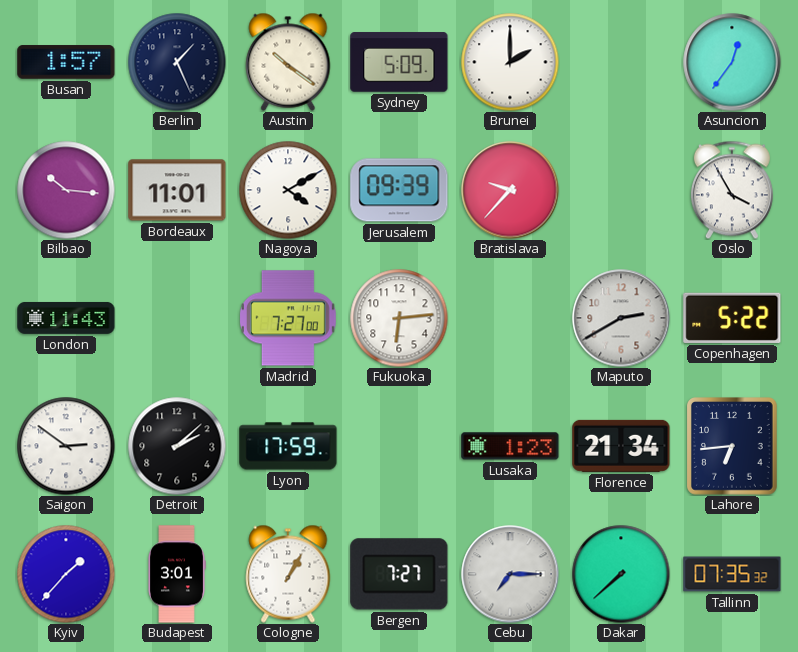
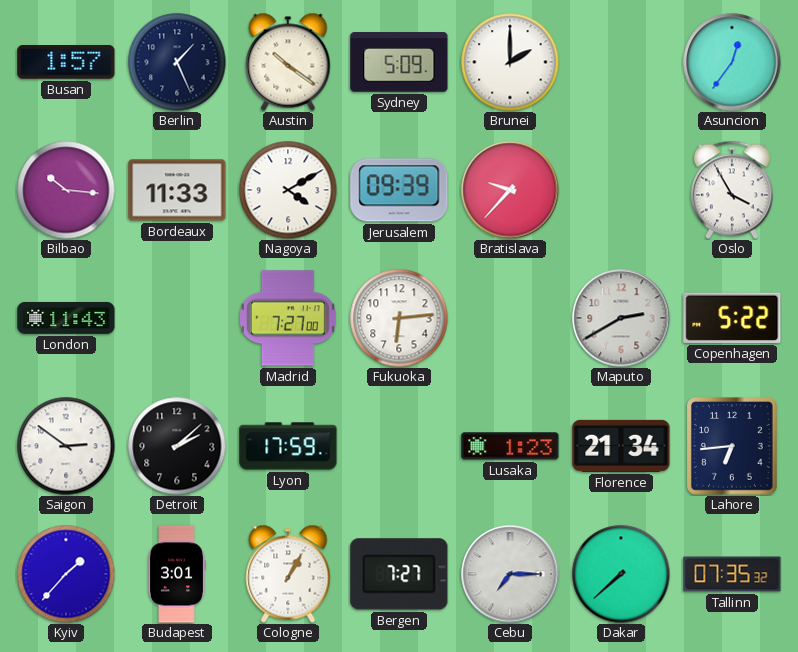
Bordeaux: 11:01 -> 11:33 (177, 190)
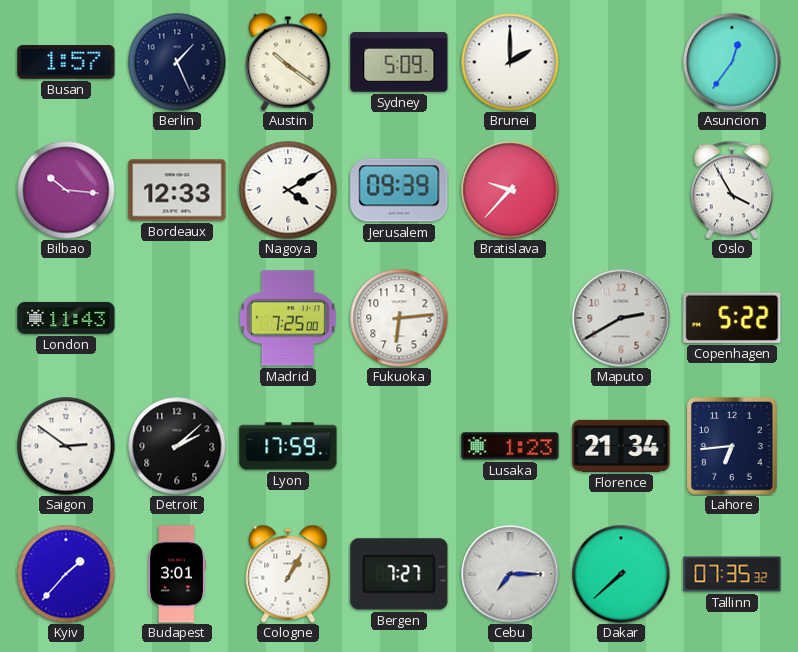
Bordeaux: 11:33 -> 12:33 (177, 190)
Madrid: 7:27 -> 7:25 (288, 318)
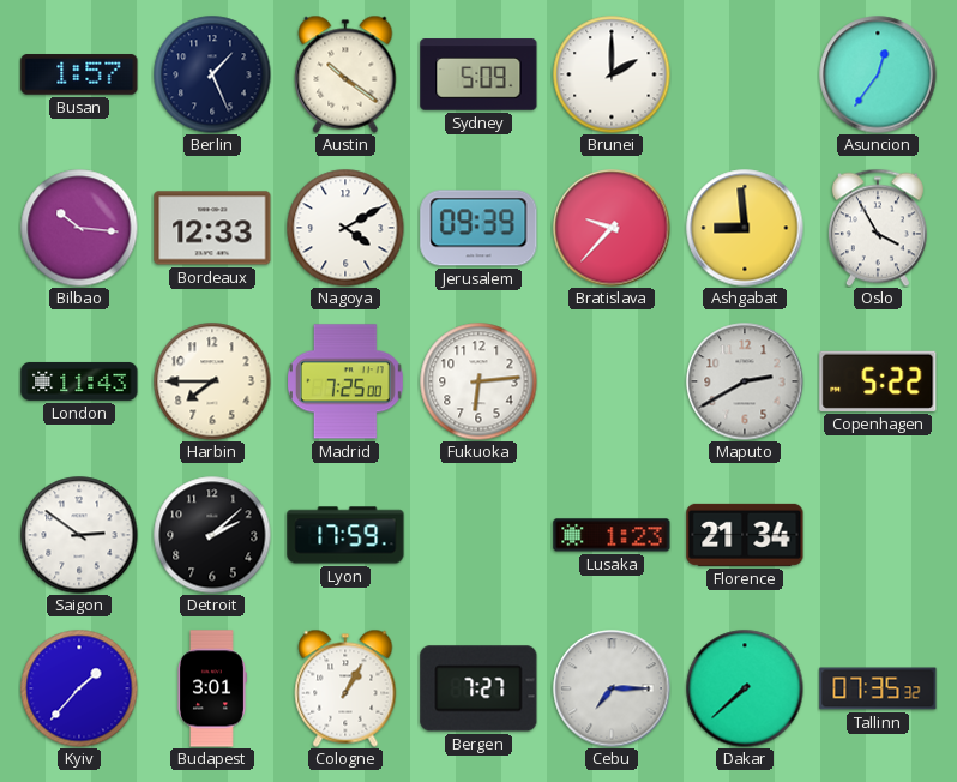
Ashgabat: none -> 8:59 (745, 228)
Harbin: none -> 7:45 (212, 381)
Lahore: 6:44 -> none (733, 447)
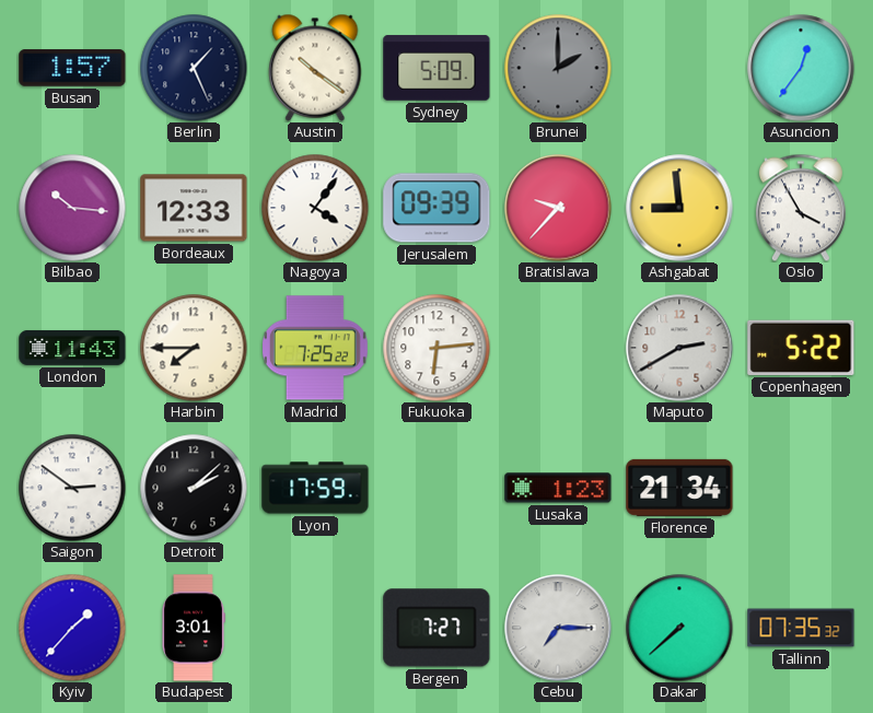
Brunei dial: white -> grey (558, 68)
Nagoya: 4:10 -> 4:06 (315, 208)
Madrid: 7:25:00 -> 7:25:22 (315, 348)
Cologne: 1:05 -> none (345, 688)
